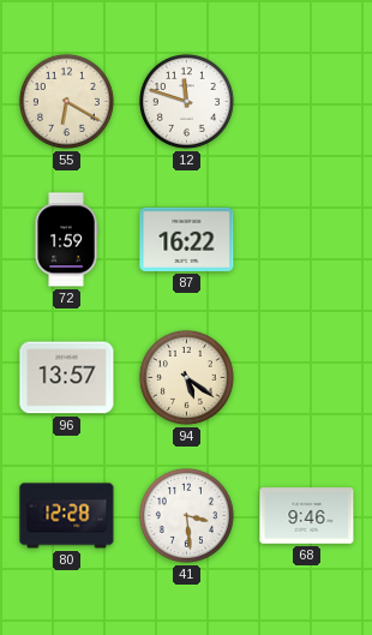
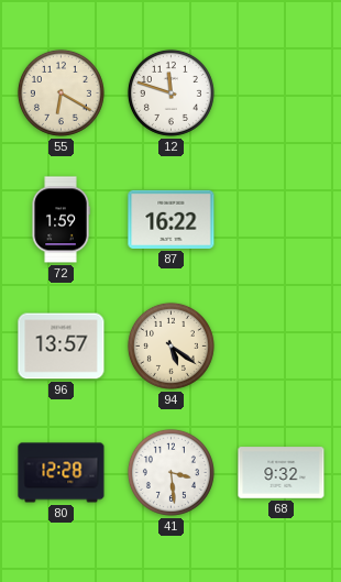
68: 9:46 -> 9:32 (282, 473)
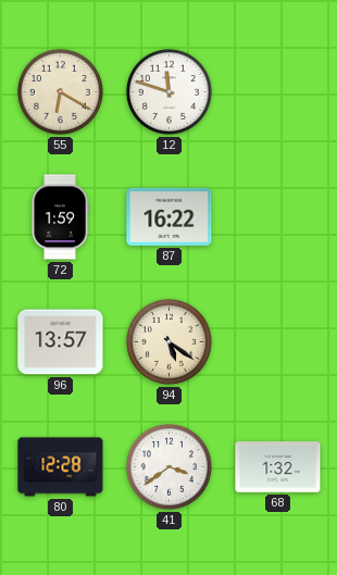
41: 3:29 -> 3:39 (168, 466)
68: 9:32 -> 1:32 (278, 467)
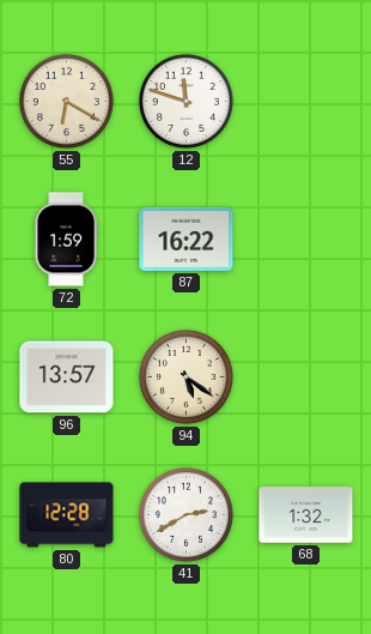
41: 3:39 -> 2:40 (185, 514)
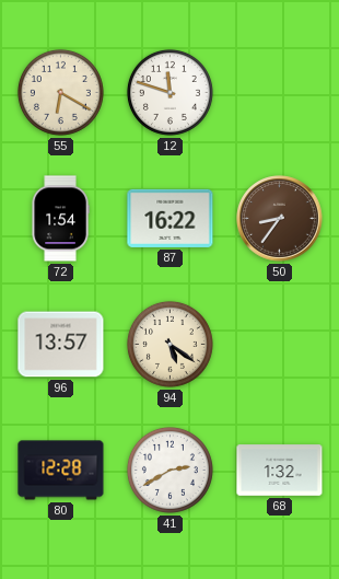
72: 1:59 -> 1:54 (60, 219)
50: none -> 8:36 (280, 219)
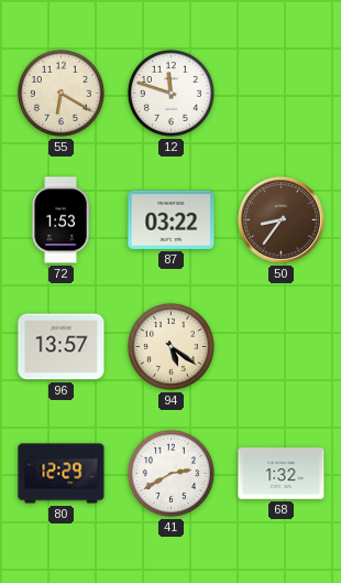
72: 1:54 -> 1:53 (61, 220)
87: 16:22 -> 03:22 (172, 219)
80: 12:28 -> 12:29 (62, 474)
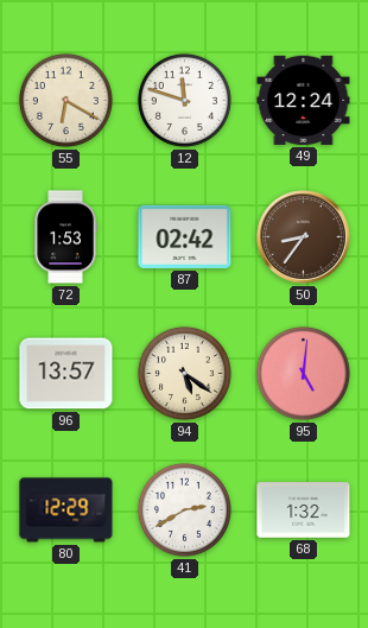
49: none -> 12:24 (304, 100)
87: 03:22 -> 02:42 (185, 236)
95: none -> 5:01 (303, 373)
